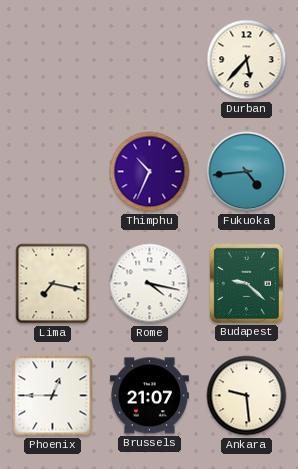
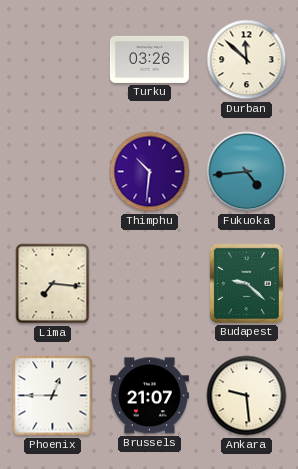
Turku: none -> 03:26 (149, 59)
Durban: 5:37 -> 11:52 (247, 60)
Thimphu: 10:34 -> 10:31 (150, 172)
Lima: 7:17 -> 7:16 (53, 284)
Rome: 4:17 -> none (150, 284)
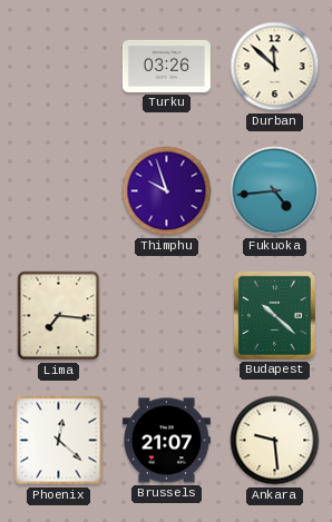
Thimphu: 10:31 -> 9:57 (167, 191)
Budapest: 9:22 -> 10:22 (274, 315)
Phoenix: 12:45 -> 12:22 (59, 441)
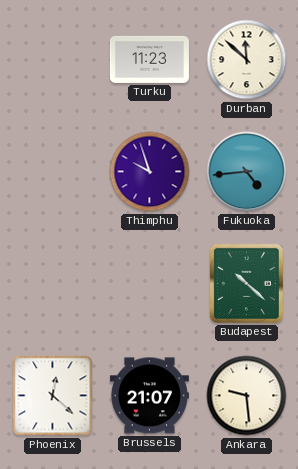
Turku: 03:26 -> 11:23 (149, 59)
Lima: 7:16 -> none (59, 316)
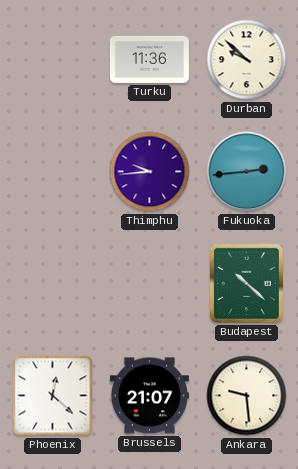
Turku: 11:23 -> 11:36 (149, 59)
Durban: 11:52 -> 9:52 (247, 60)
Thimphu: 9:57 -> 9:44 (150, 172)
Fukuoka: 4:44 -> 2:44 (247, 172)
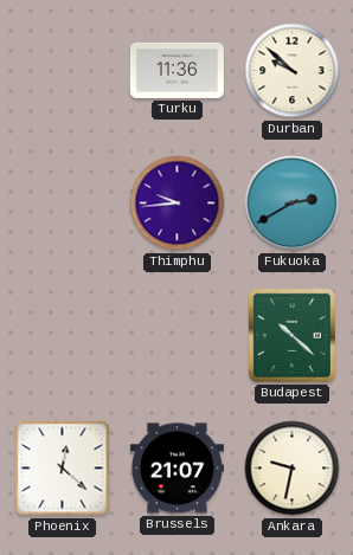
Fukuoka: 2:44 -> 2:40 (293, 204)
Ankara: 9:29 -> 9:32 (293, 469)
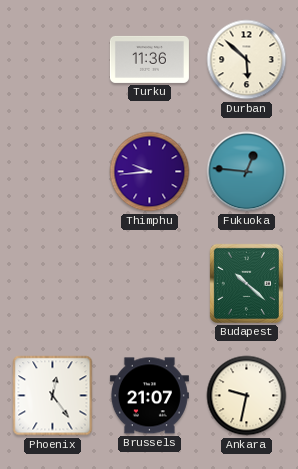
Durban: 9:52 -> 5:52 (247, 60)
Fukuoka: 2:40 -> 12:46 (247, 172)
Phoenix: 12:22 -> 12:24 (53, 396)
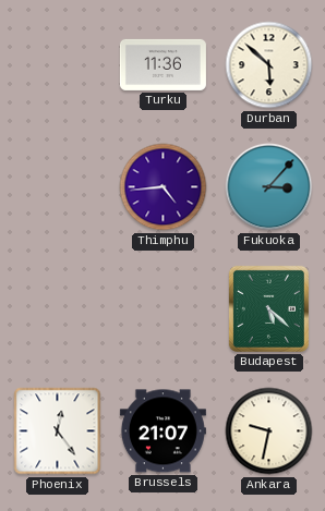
Thimphu: 9:44 -> 4:44 (164, 187)
Fukuoka: 12:46 -> 3:07 (269, 187)
Budapest: 10:22 -> 5:22 (268, 308)
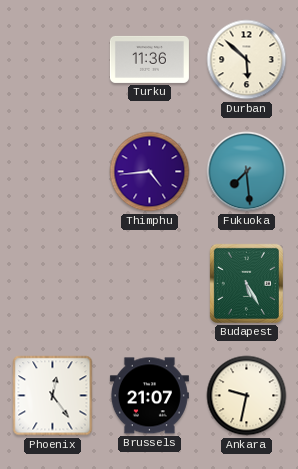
Fukuoka: 3:07 -> 7:29 (247, 172)
Budapest: 5:22 -> 5:25 (246, 283)
